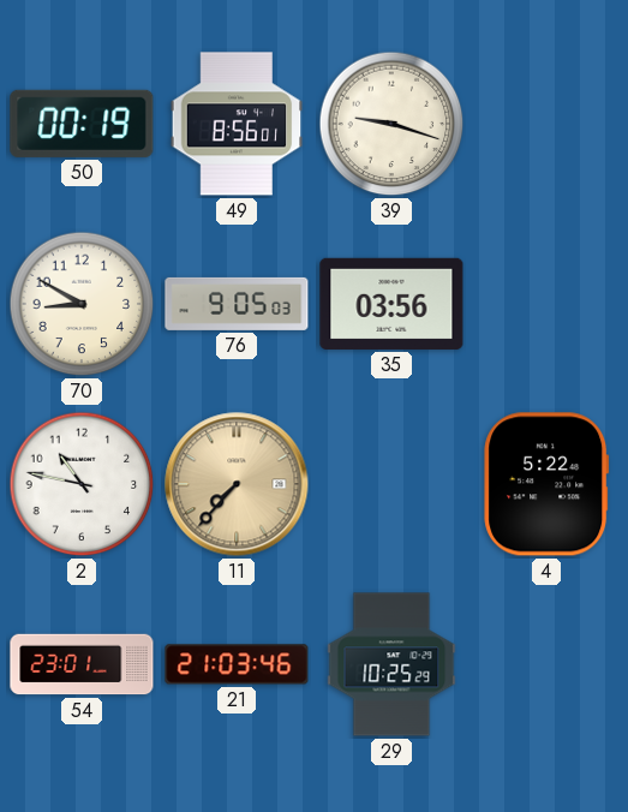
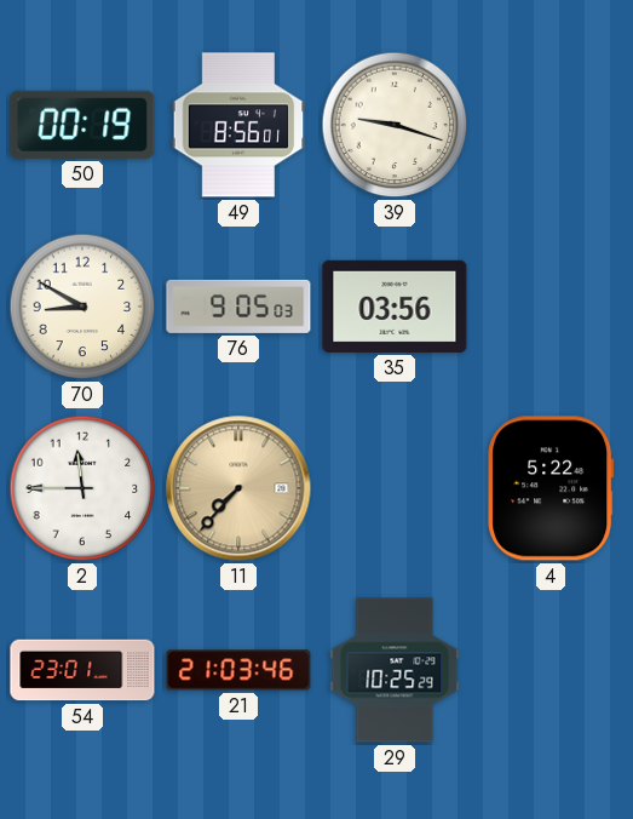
2: 10:47 -> 11:45 (82, 488)
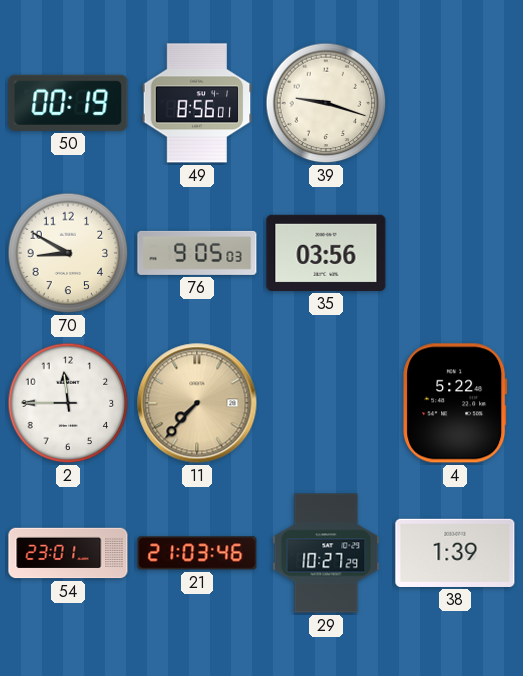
29: 10:25 -> 10:27 (326, 553)
38: none -> 1:39 (455, 553)
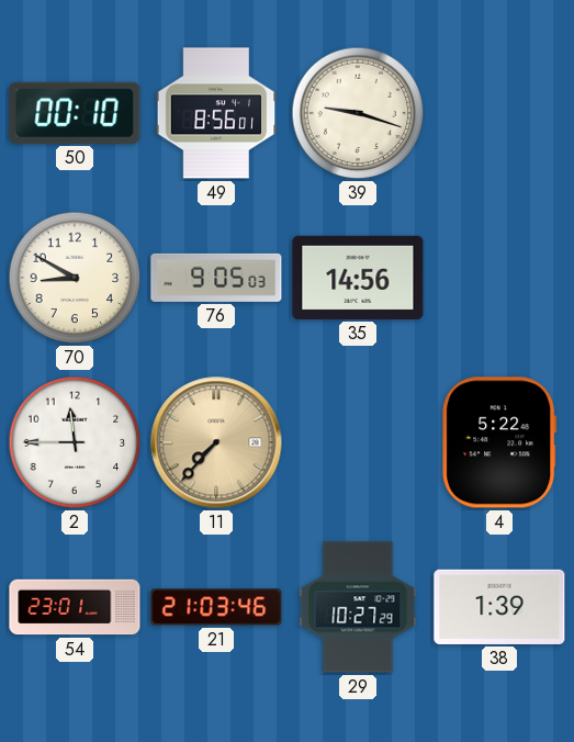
50: 00:19 -> 00:10 (75, 113)
35: 03:56 -> 14:56 (358, 278)
